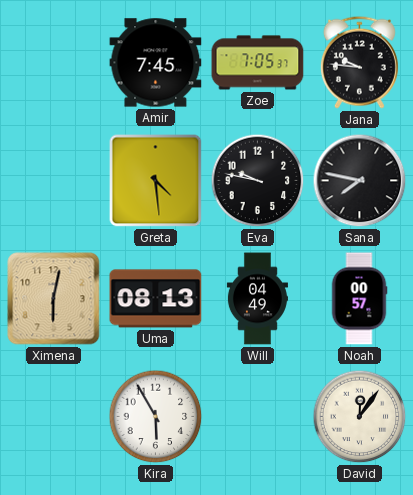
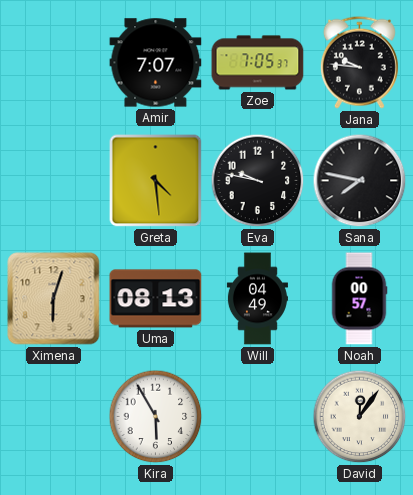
Amir: 7:45 -> 7:07 (156, 63)
Ximena: 6:02 -> 6:03 (54, 299)
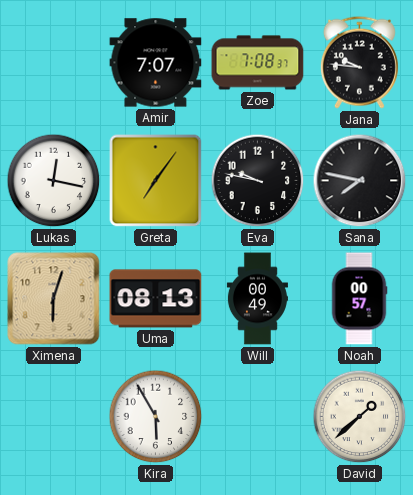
Zoe: 7:05 -> 7:08 (258, 63)
Lukas: none -> 12:17 (54, 181)
Greta: 4:29 -> 7:06 (156, 181)
Will: 04:49 -> 00:49 (257, 299)
David: 12:06 -> 1:38 (360, 417)
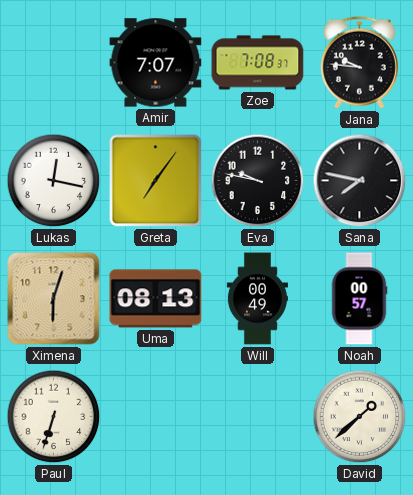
Paul: none -> 6:33 (54, 417)
Kira: 5:55 -> none (156, 417)
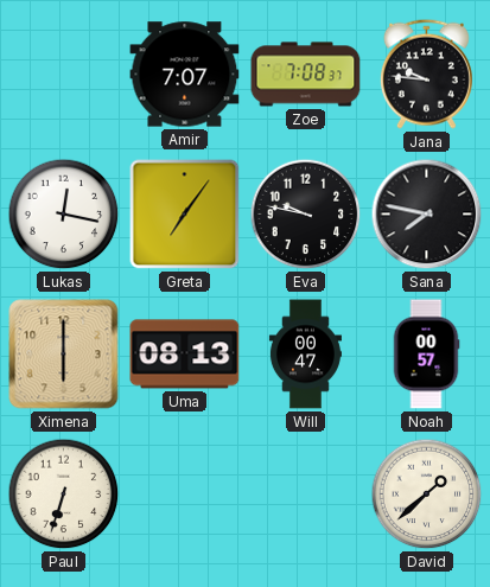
Ximena: 6:03 -> 6:00 (64, 355)
Will: 00:49 -> 00:47 (305, 355)
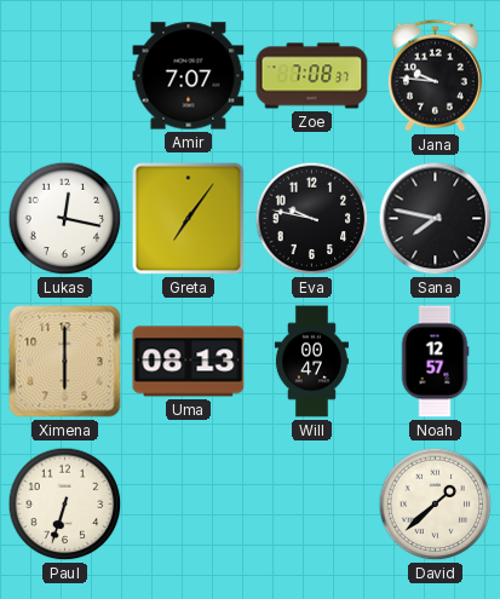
Noah: 00:57 -> 12:57 (435, 362)
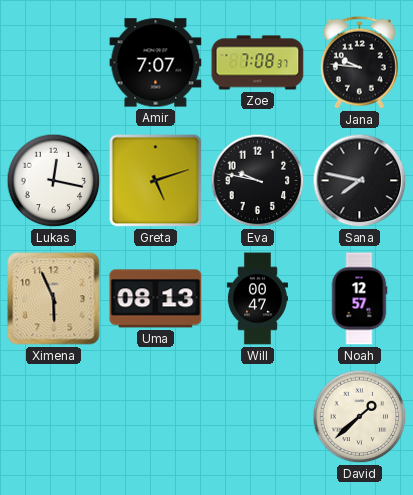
Greta: 7:06 -> 5:12 (156, 181)
Ximena: 6:00 -> 5:56 (54, 299)
Paul: 6:33 -> none (65, 505)
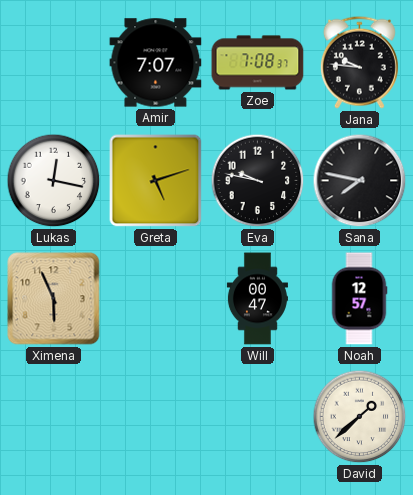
Uma: 08:13 -> none (156, 299)
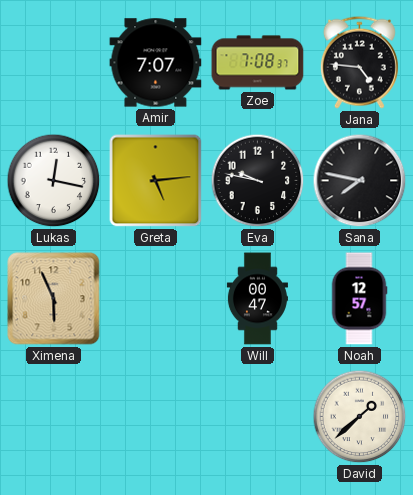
Jana: 9:46 -> 4:46 (359, 62)
Greta: 5:12 -> 5:14 (156, 181)
